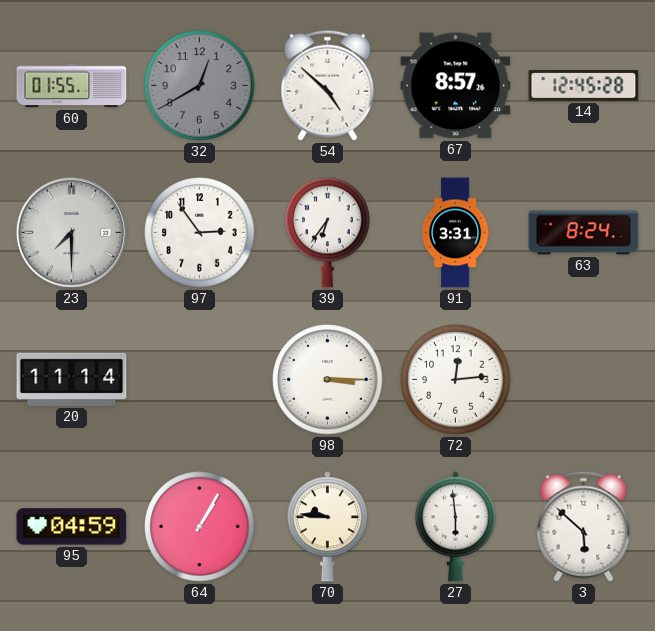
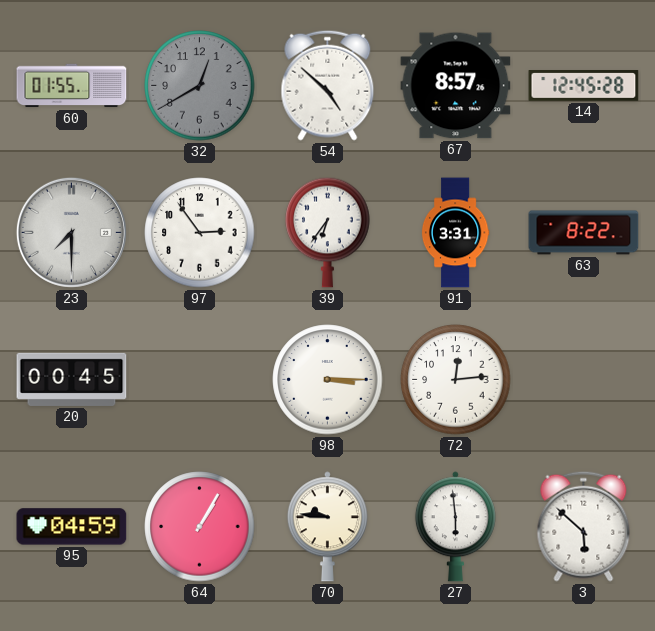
63: 8:24 -> 8:22 (584, 233)
20: 11:14 -> 00:45 (72, 379)
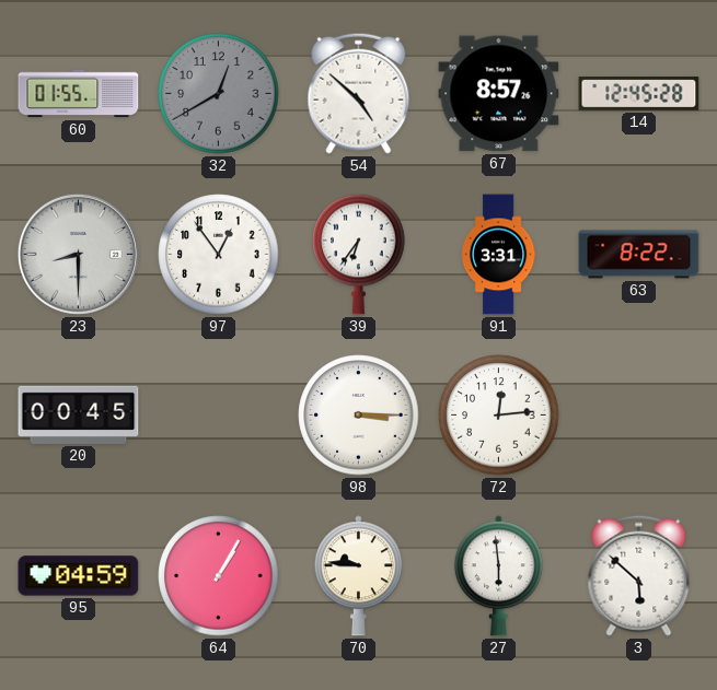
23: 7:30 -> 8:30 (78, 254)
97: 2:54 -> 12:54 (219, 255)
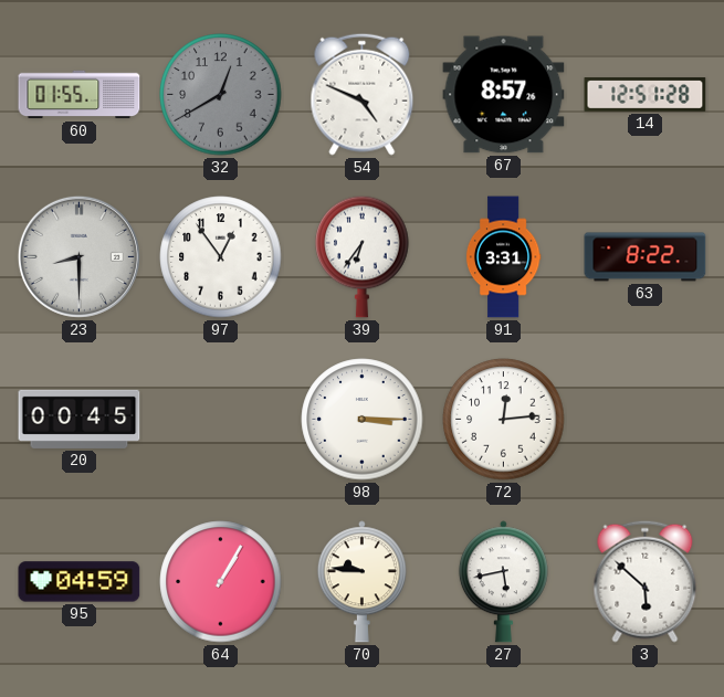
54: 4:52 -> 4:49 (363, 94)
14: 12:45 -> 12:51 (646, 95)
27: 5:59 -> 5:43 (503, 582)
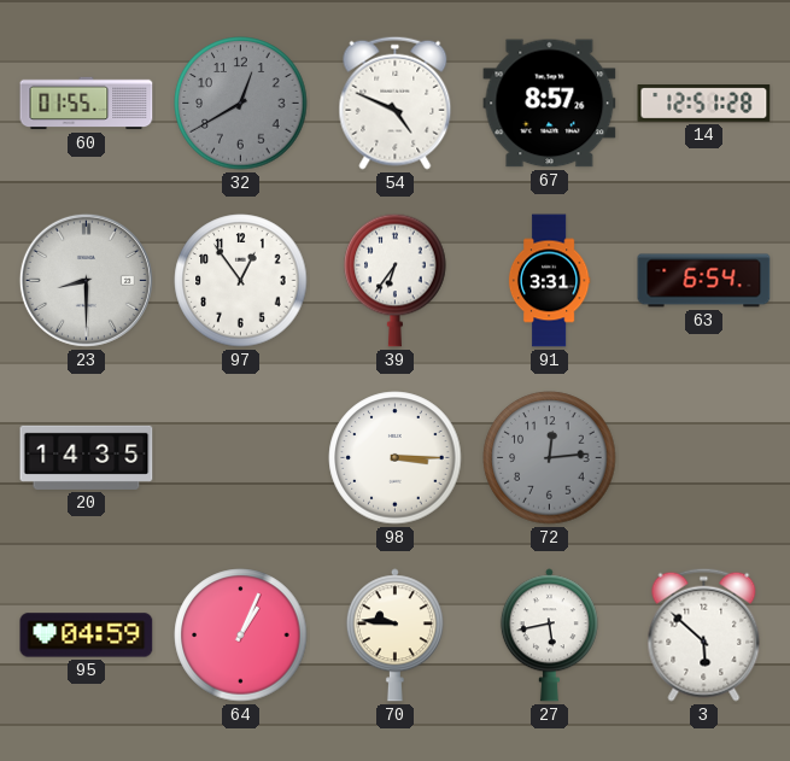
63: 8:22 -> 6:54 (704, 281)
20: 00:45 -> 14:35 (87, 457)
72 dial: white -> grey (550, 458)
64: 1:05 -> 1:04 (241, 636)
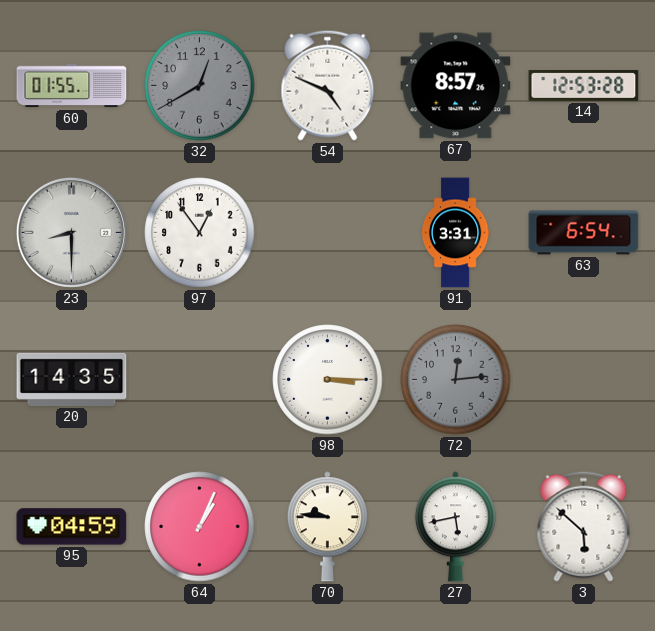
14: 12:51 -> 12:53 (584, 86)
39: 6:36 -> none (396, 280)
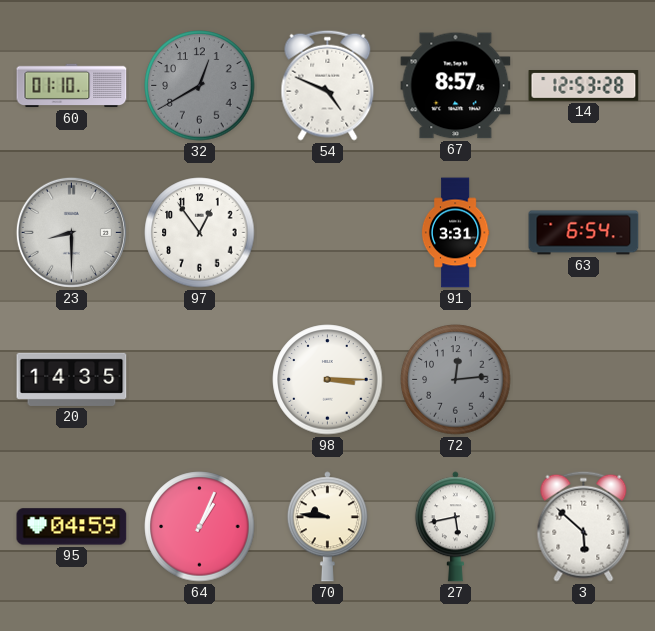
60: 01:55 -> 01:10 (72, 86)
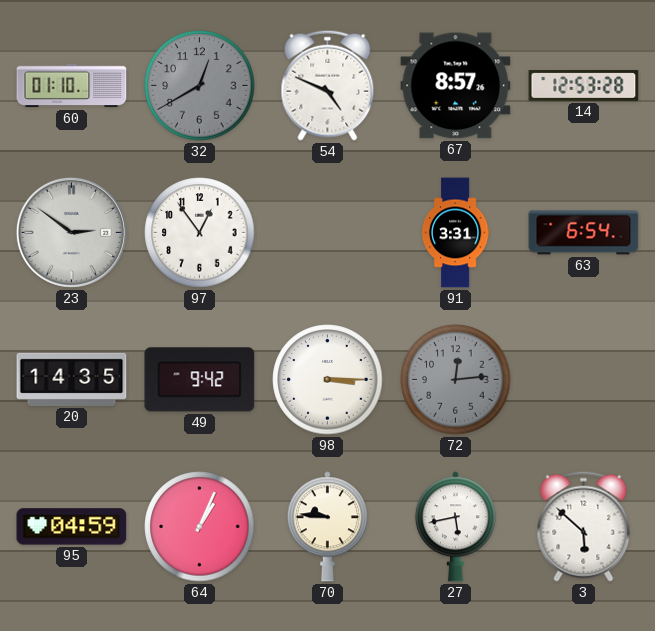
23: 8:30 -> 2:51 (71, 232)
49: none -> 9:42 (200, 380)
